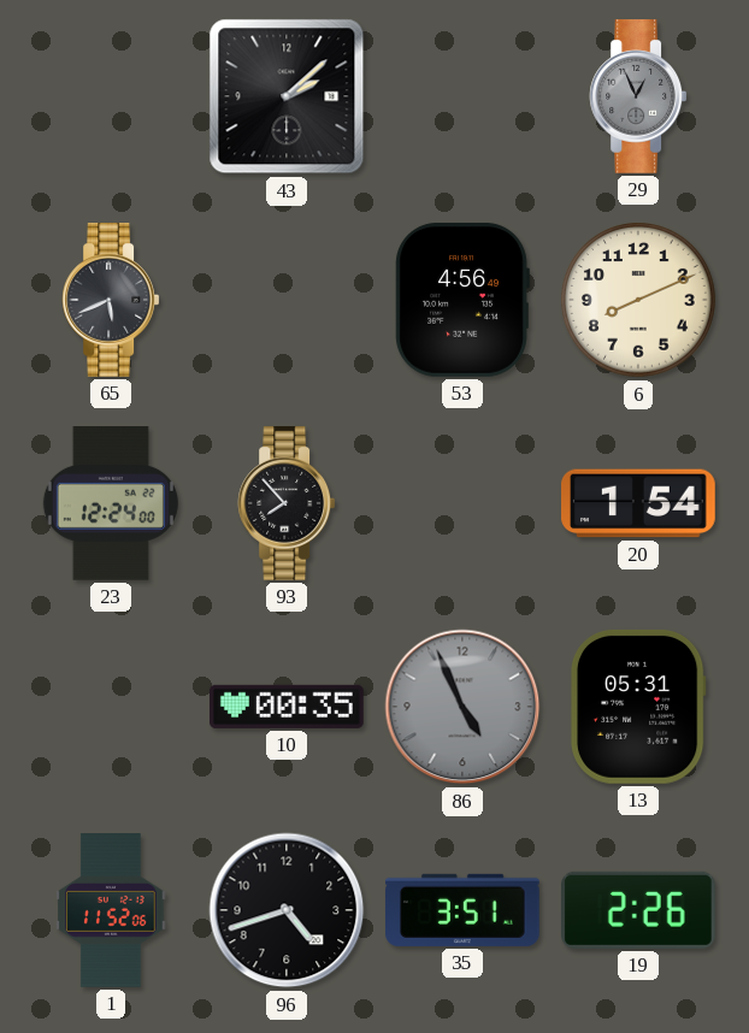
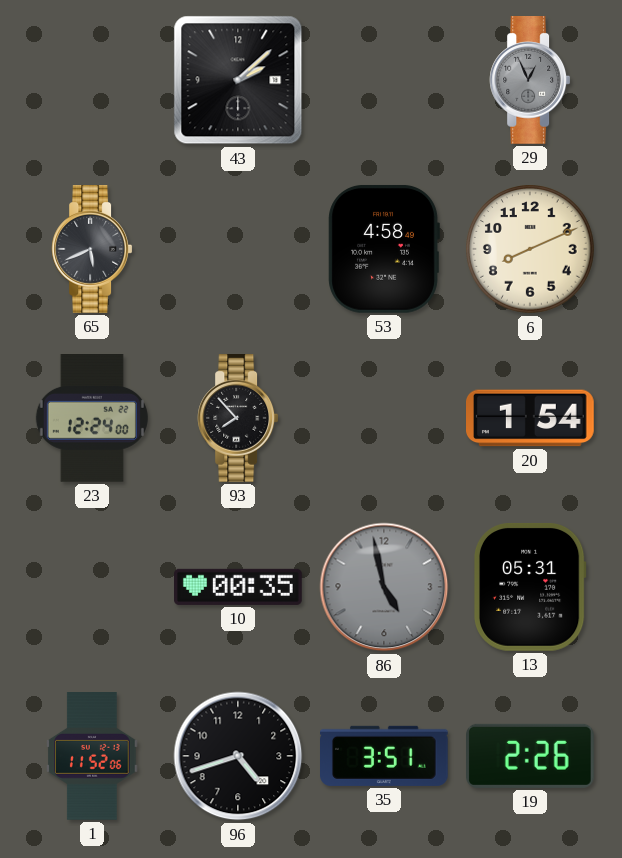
53: 4:56 -> 4:58 (384, 249)
86: 4:56 -> 4:58 (384, 587)
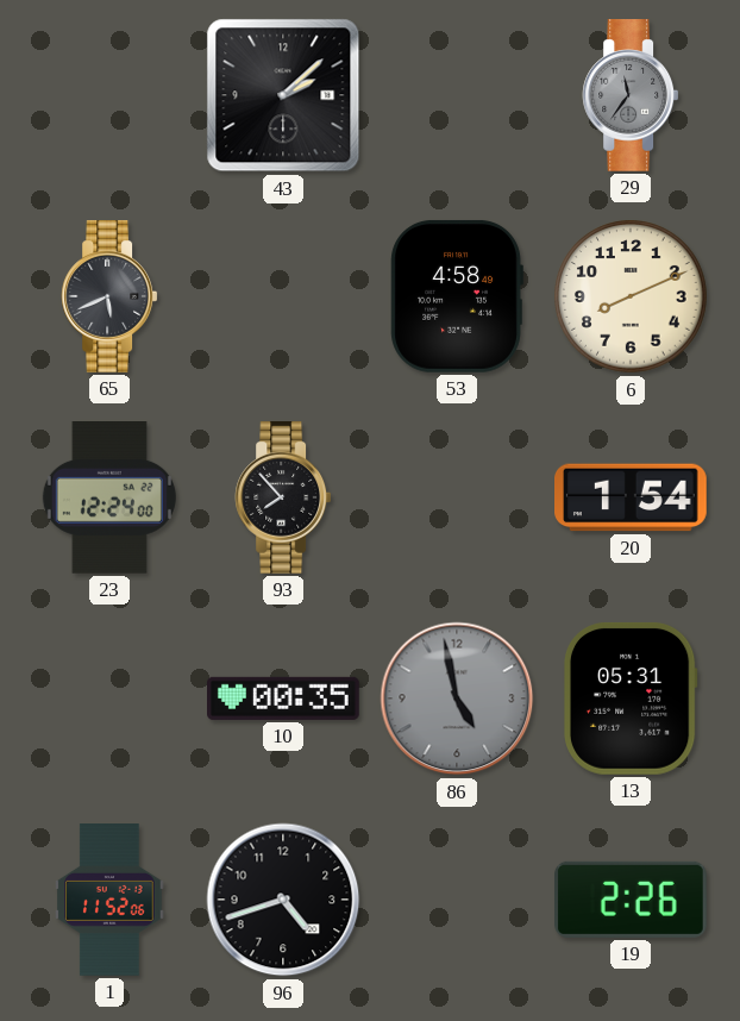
29: 12:56 -> 11:36 (631, 96)
35: 3:51 -> none (385, 756)
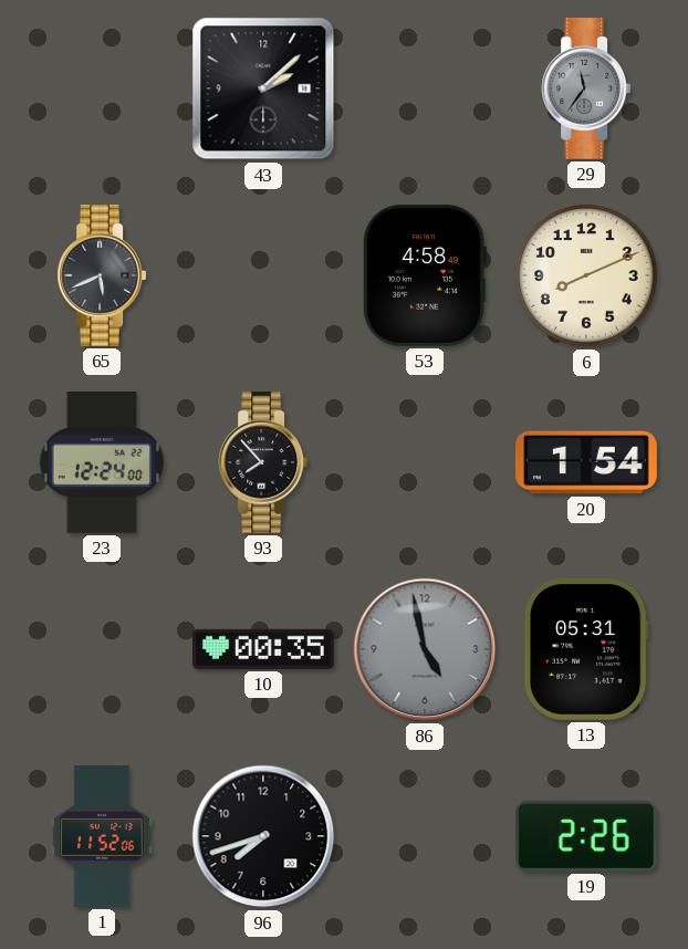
96: 4:42 -> 7:42 (263, 836)
